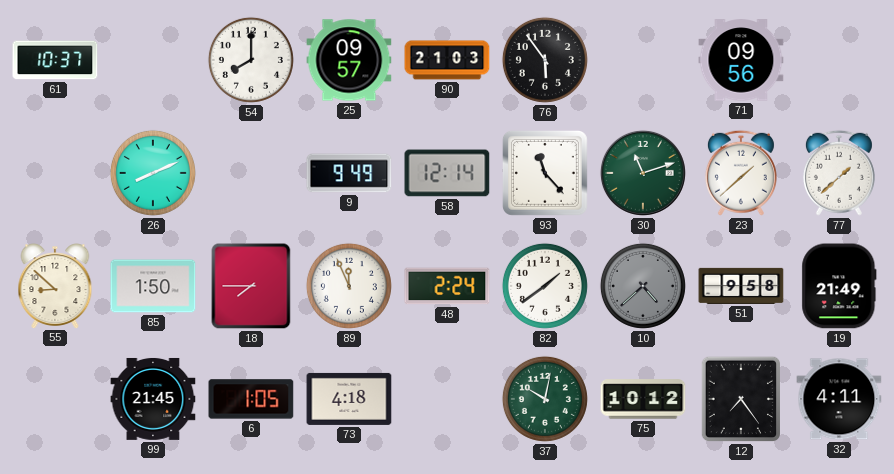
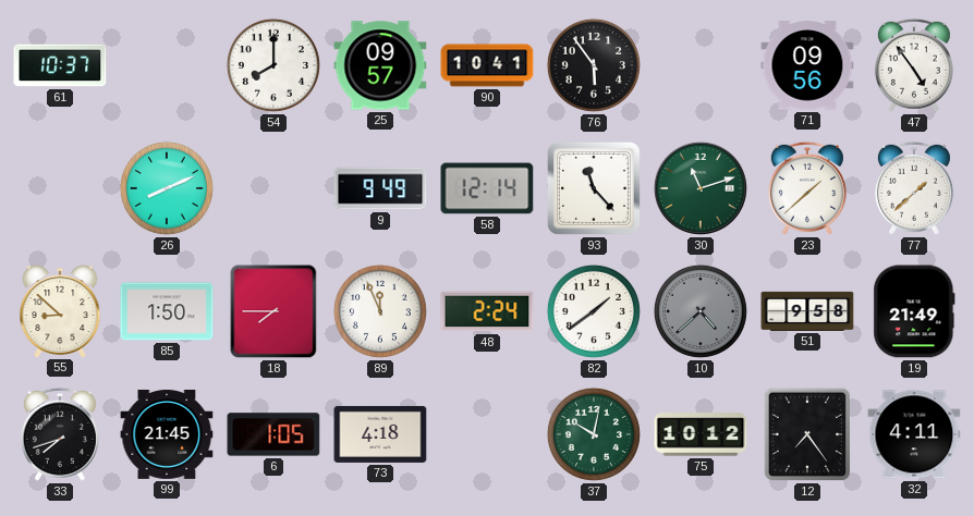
90: 21:03 -> 10:41 (487, 65)
47: none -> 4:54 (914, 65)
33: none -> 7:42 (60, 434)
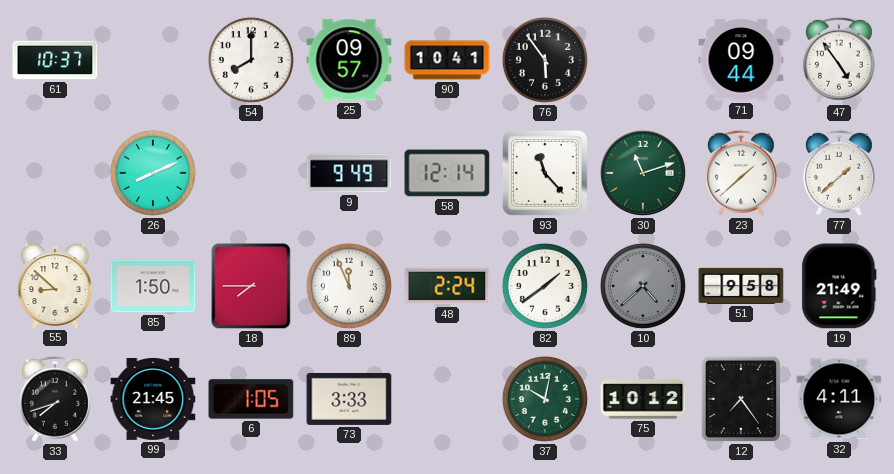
71: 09:56 -> 09:44 (741, 60)
73: 4:18 -> 3:33 (349, 399)
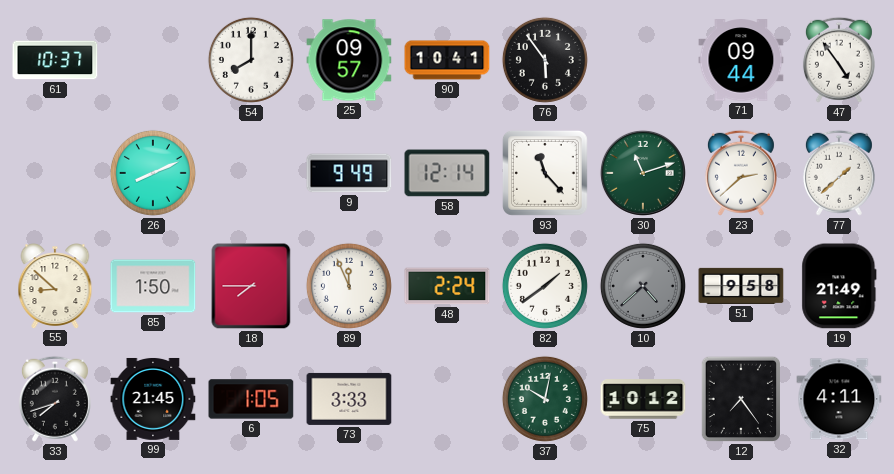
23: 1:38 -> 2:38 (741, 173)
